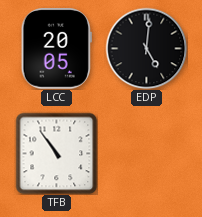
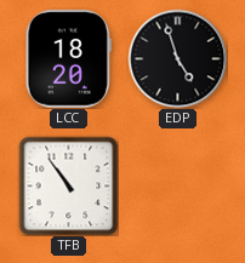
LCC: 20:05 -> 18:20 (68, 59)
EDP: 5:01 -> 4:57 (177, 58)
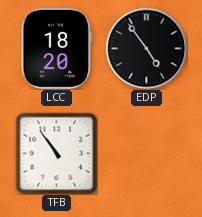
EDP: 4:57 -> 4:54 (146, 48)
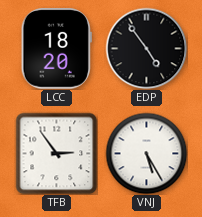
TFB: 10:54 -> 2:54 (56, 153)
VNJ: none -> 5:25 (146, 153)
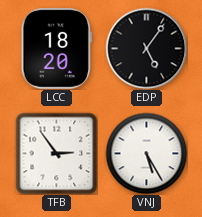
EDP: 4:54 -> 5:06 (146, 48)
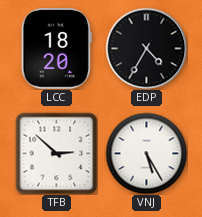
EDP: 5:06 -> 4:35 (146, 48)
TFB: 2:54 -> 2:52 (56, 153)
